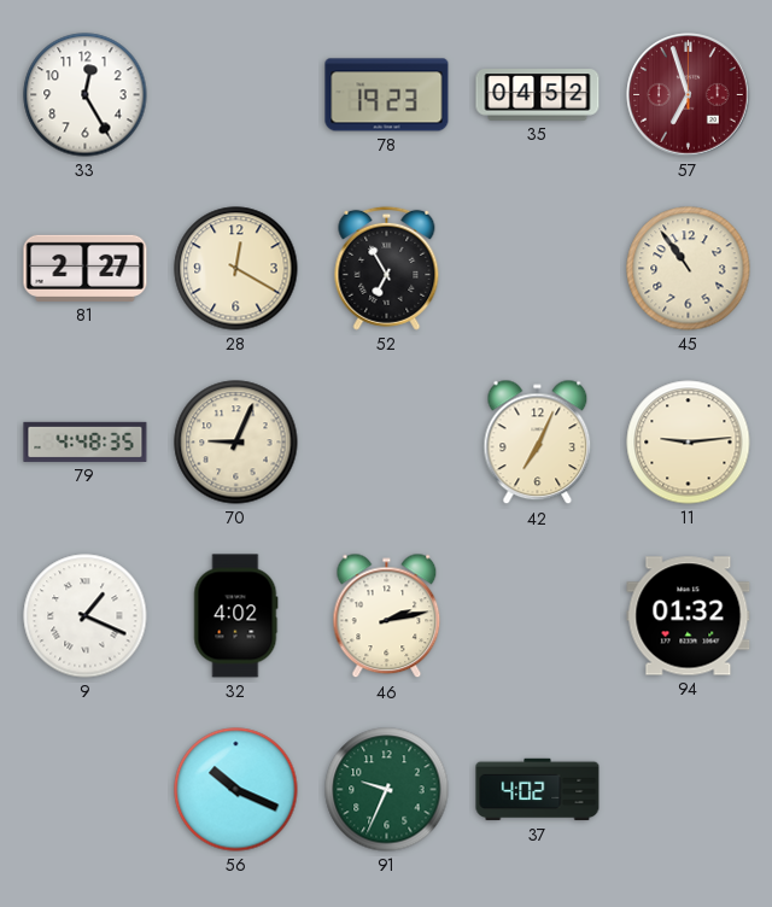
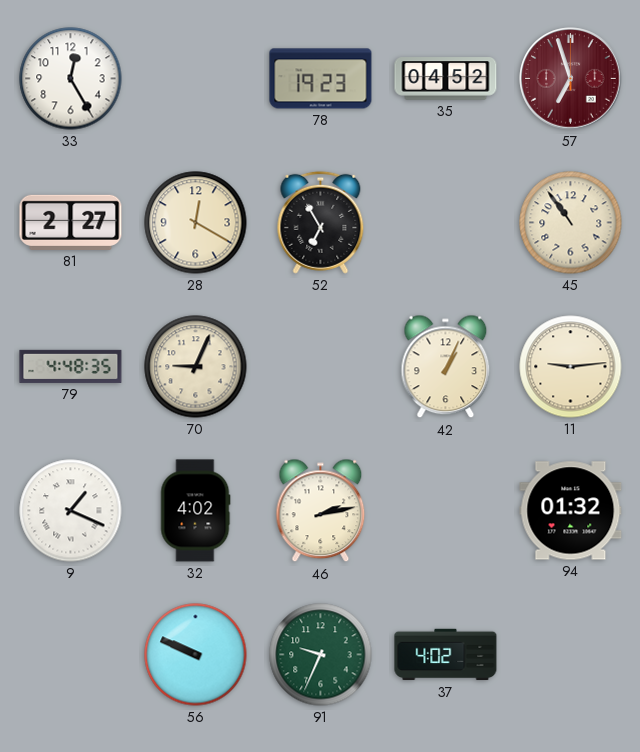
42: 7:04 -> 1:04 (446, 367)
56: 10:19 -> 9:49 (196, 655)
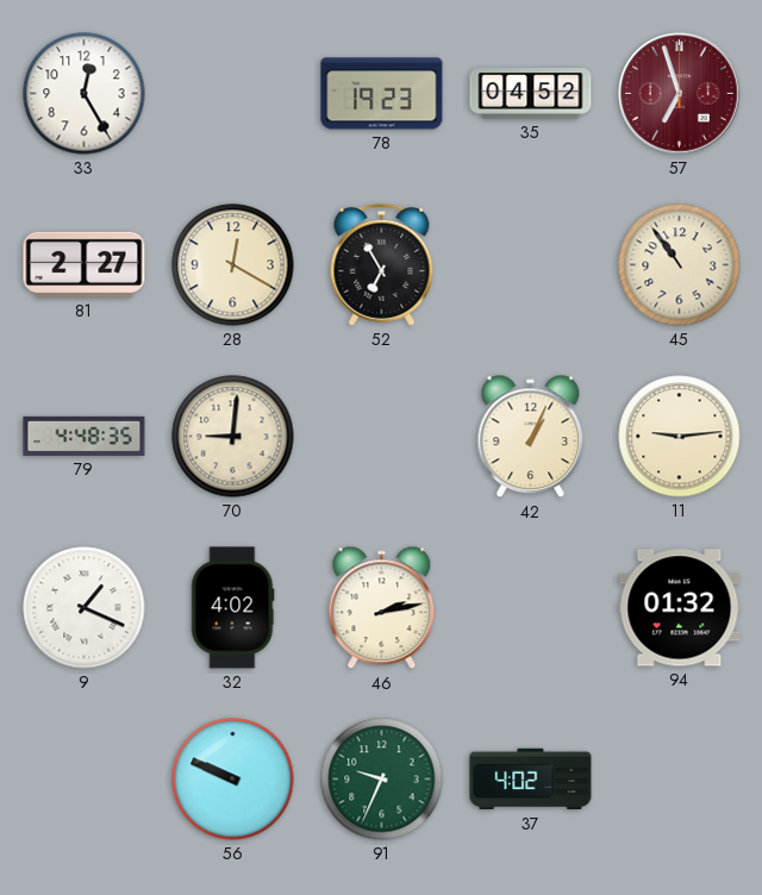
70: 9:04 -> 9:01 (233, 437)
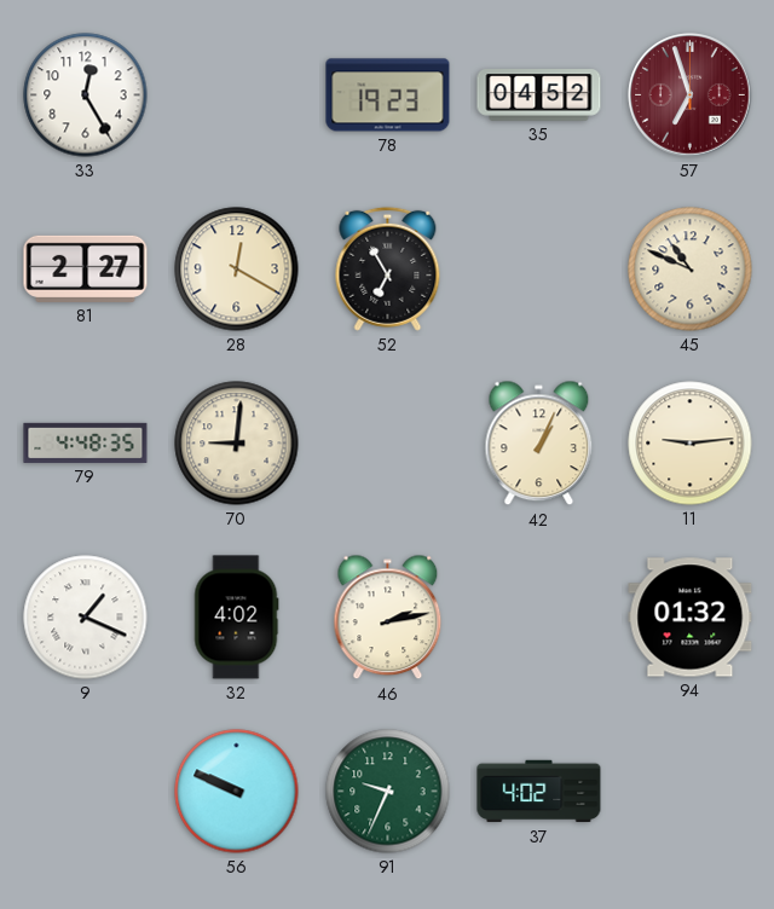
45: 10:54 -> 10:49 (691, 270)
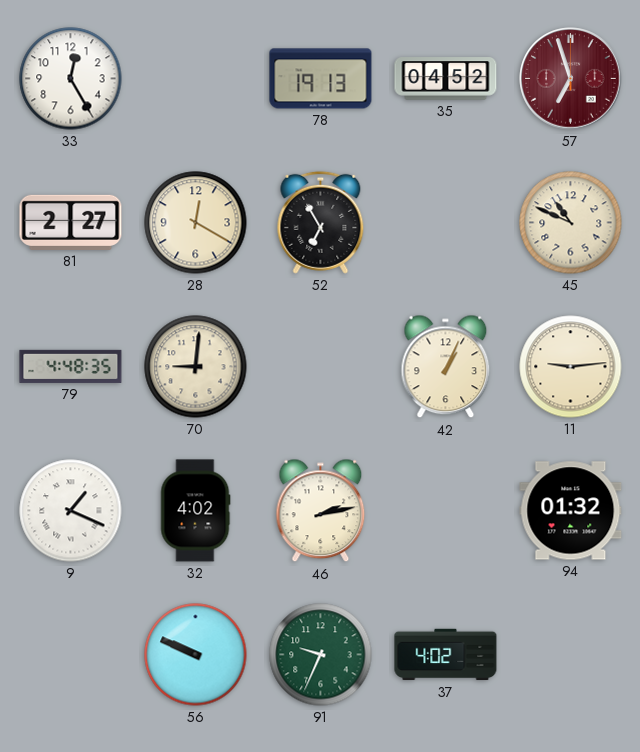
78: 19:23 -> 19:13 (321, 79)
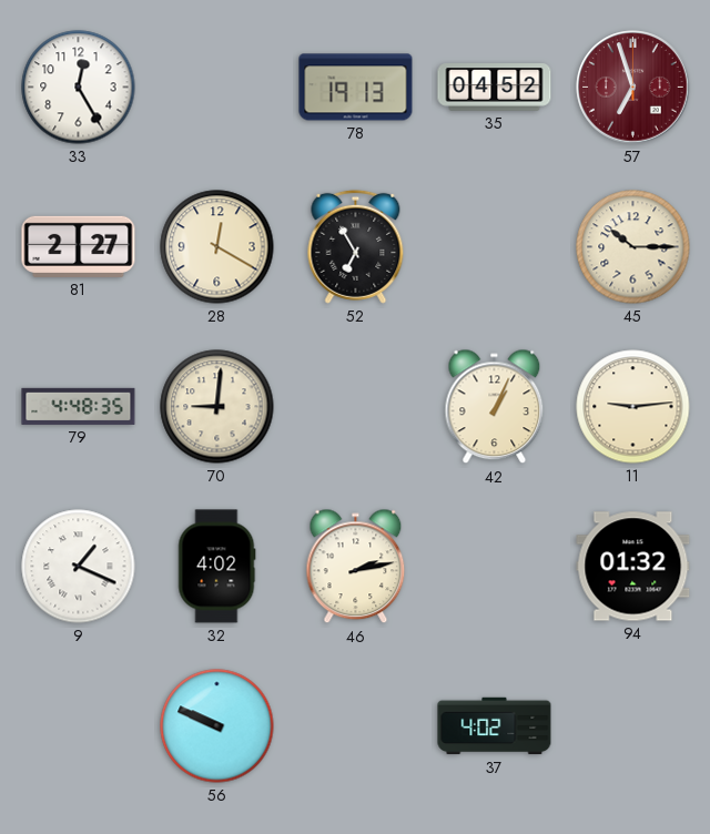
45: 10:49 -> 10:15 (633, 247)
91: 9:34 -> none (321, 655)
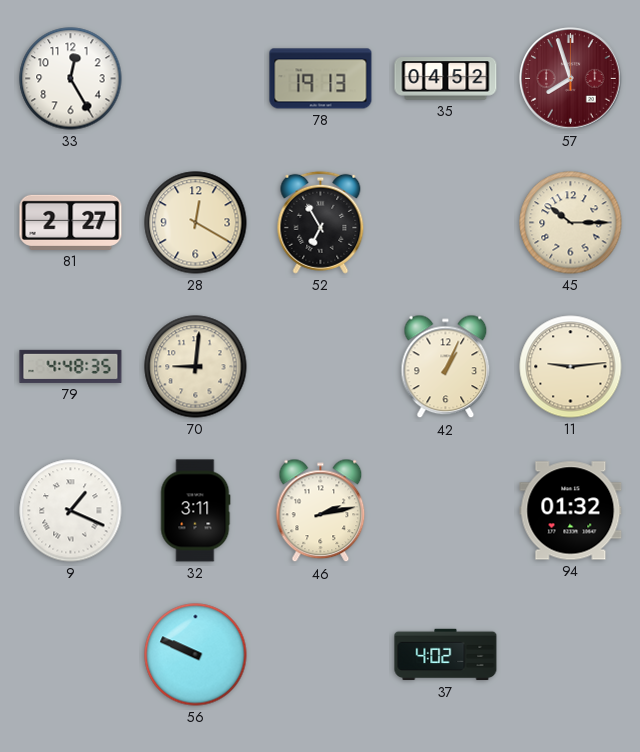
57: 6:57 -> 7:57 (571, 79)
32: 4:02 -> 3:11 (195, 511)
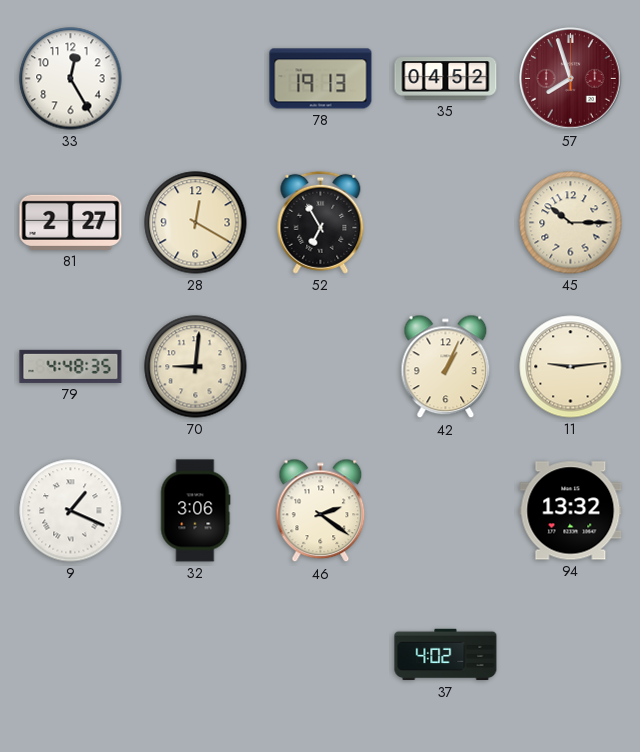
32: 3:11 -> 3:06 (195, 511)
46: 2:13 -> 2:21 (321, 511)
94: 01:32 -> 13:32 (571, 511)
56: 9:49 -> none (196, 655)
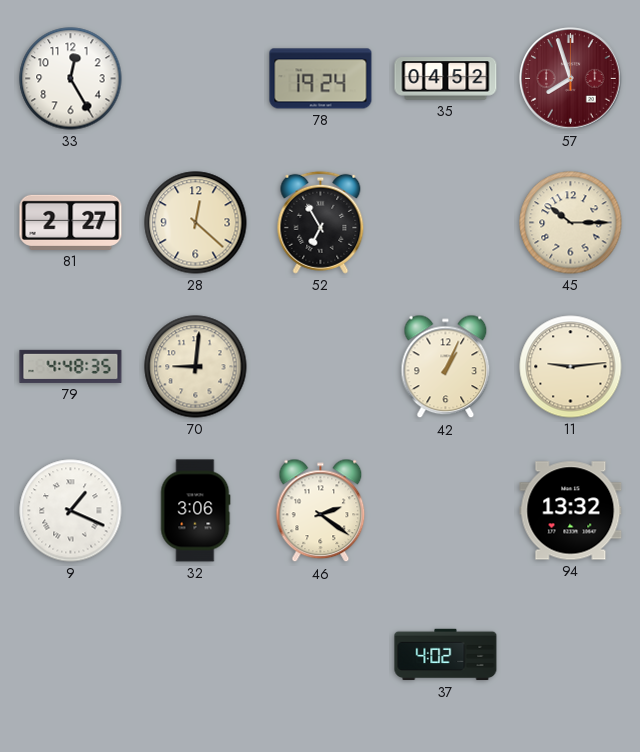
78: 19:13 -> 19:24 (321, 79)
28: 12:20 -> 12:22 (196, 223)
